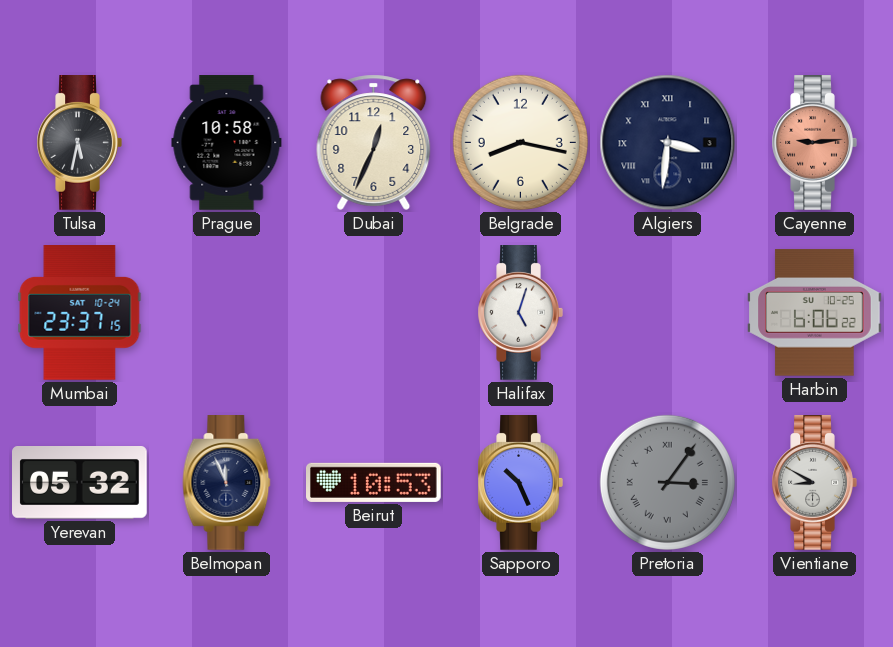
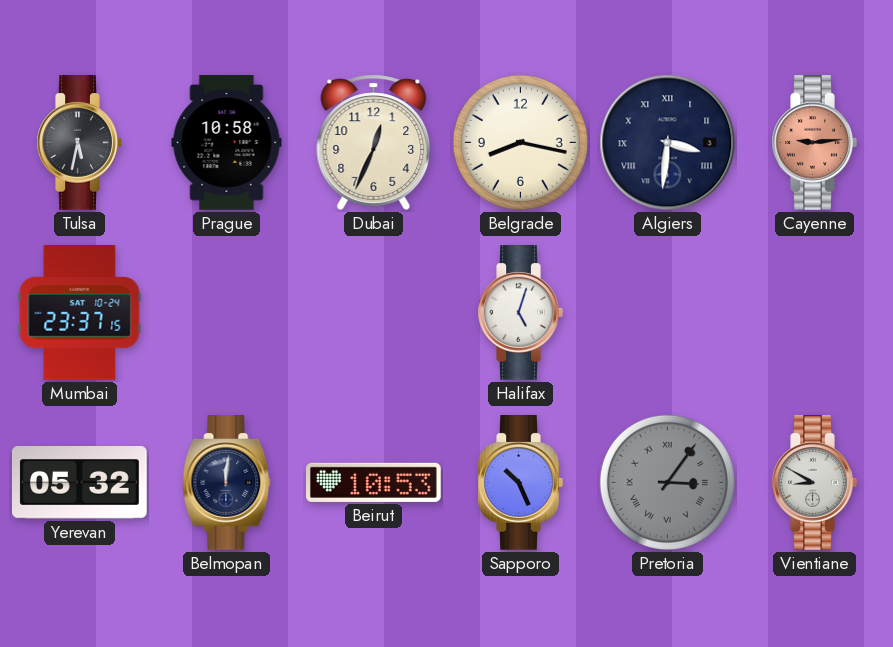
Harbin: 6:06 -> none (815, 313)
Belmopan: 11:56 -> 12:01 (227, 483)
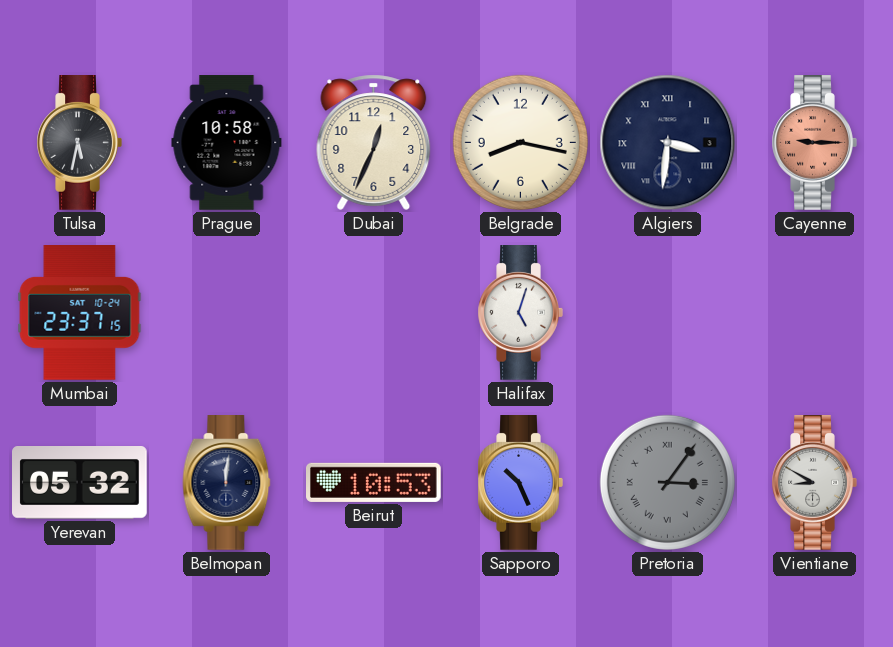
Cayenne: 9:14 -> 9:15 (814, 143)
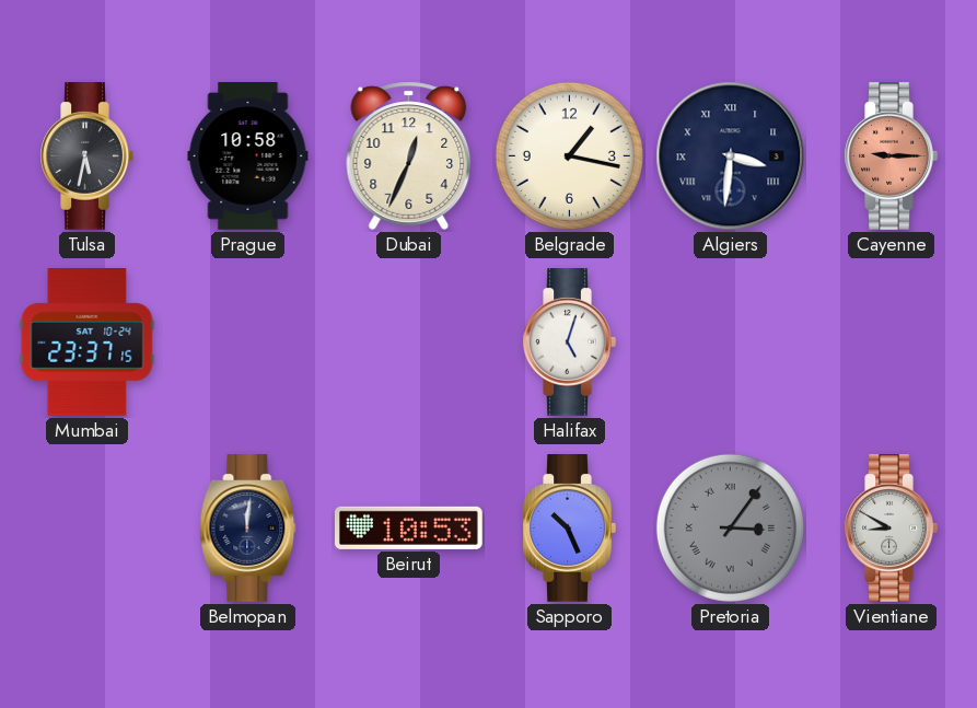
Belgrade: 8:17 -> 1:17 (569, 155)
Yerevan: 05:32 -> none (80, 483)
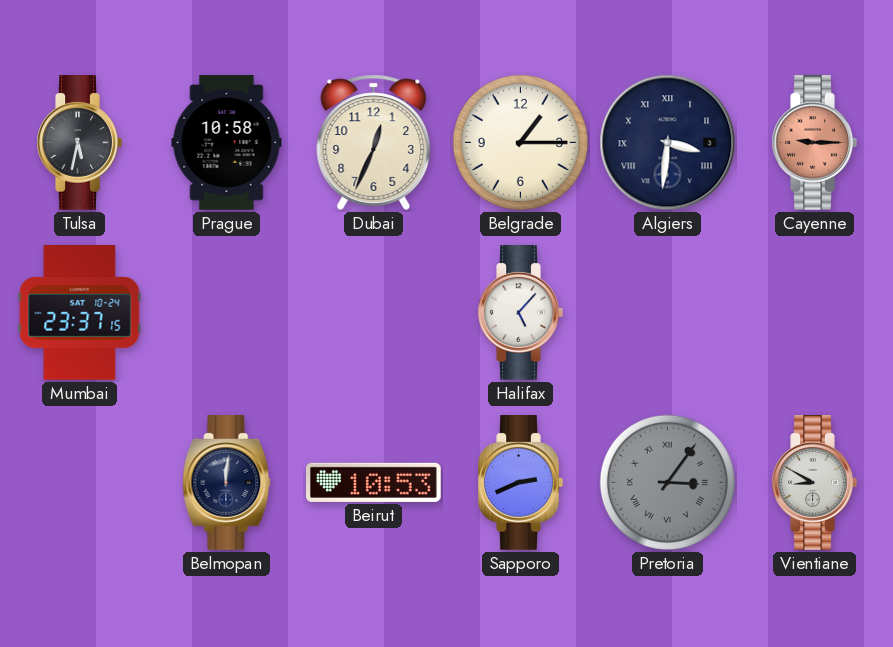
Belgrade: 1:17 -> 1:15 (520, 142)
Halifax: 5:03 -> 5:07 (520, 313)
Sapporo: 10:26 -> 2:41 (520, 483)
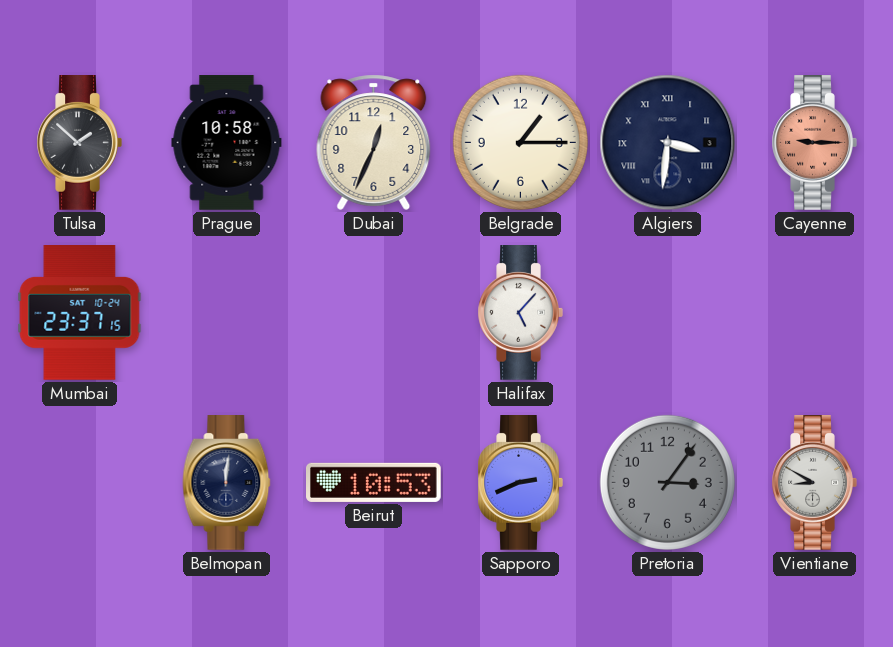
Tulsa: 5:32 -> 1:52 (79, 143)
Pretoria numerals: Roman -> Arabic (667, 482)
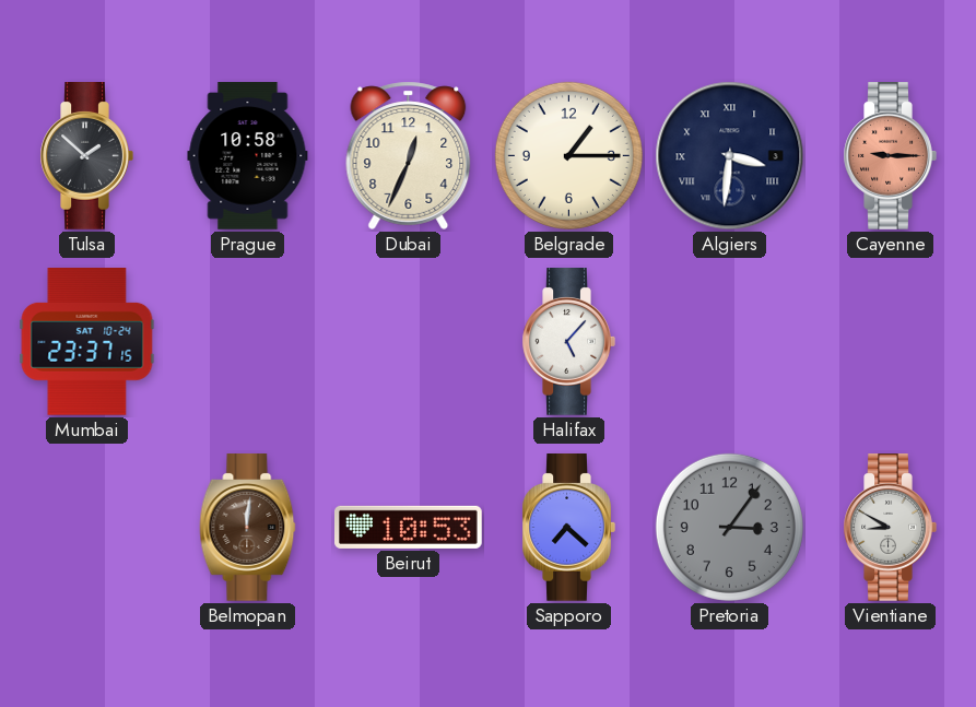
Belmopan dial: navy -> brown (248, 528)
Sapporo: 2:41 -> 7:22 (568, 528)
